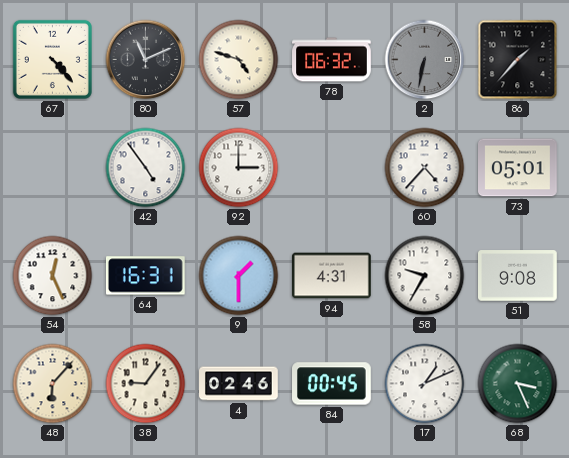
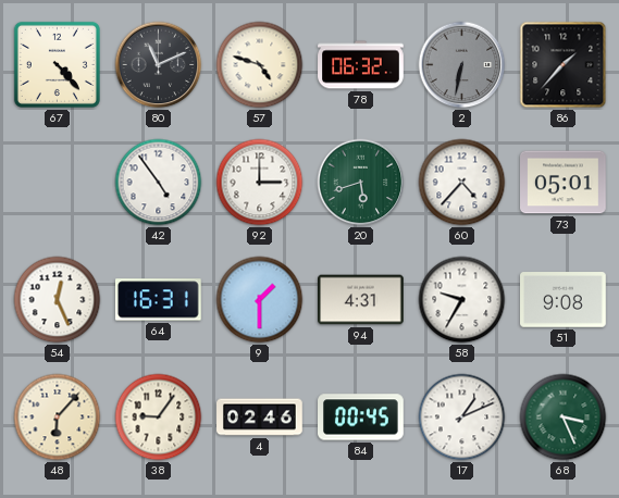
20: none -> 5:42 (361, 183)
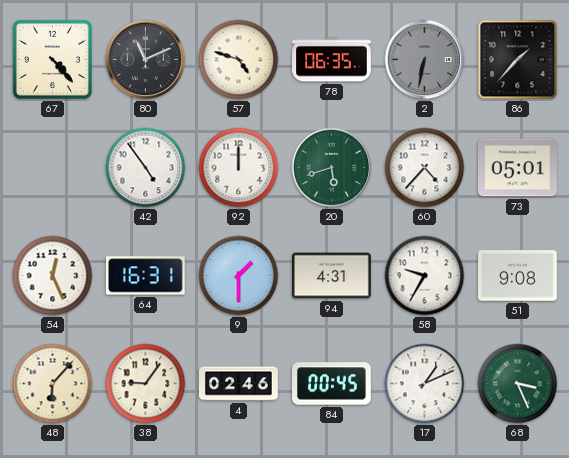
78: 06:32 -> 06:35 (332, 60)
92: 3:00 -> 12:00 (239, 168)
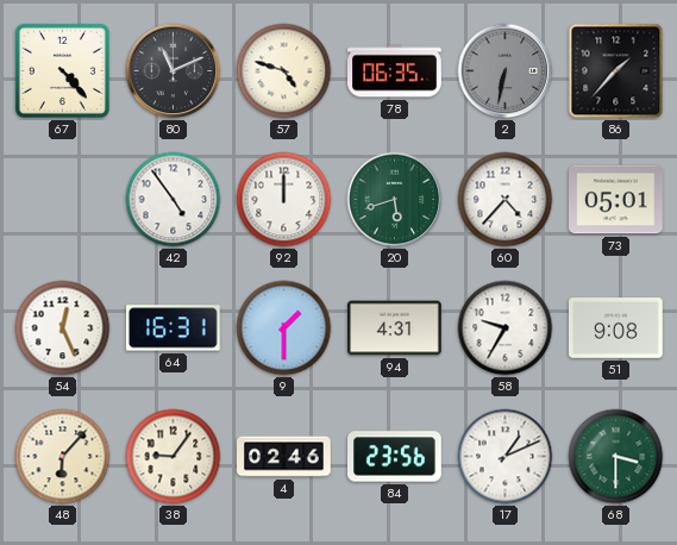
84: 00:45 -> 23:56 (395, 457)
68: 3:26 -> 3:30 (616, 457)
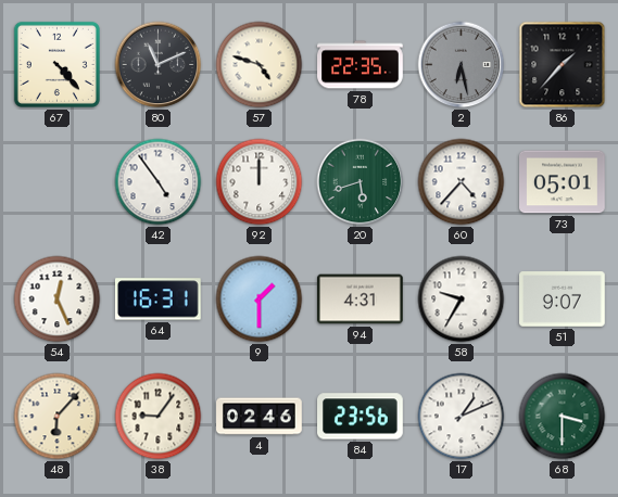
78: 06:35 -> 22:35 (361, 65)
2: 6:32 -> 6:28 (462, 65)
51: 9:08 -> 9:07 (563, 300)
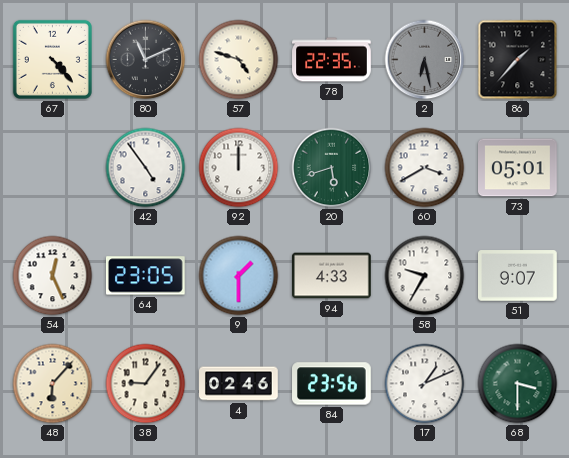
60: 4:37 -> 3:40 (425, 168)
64: 16:31 -> 23:05 (145, 276)
94: 4:31 -> 4:33 (332, 276)
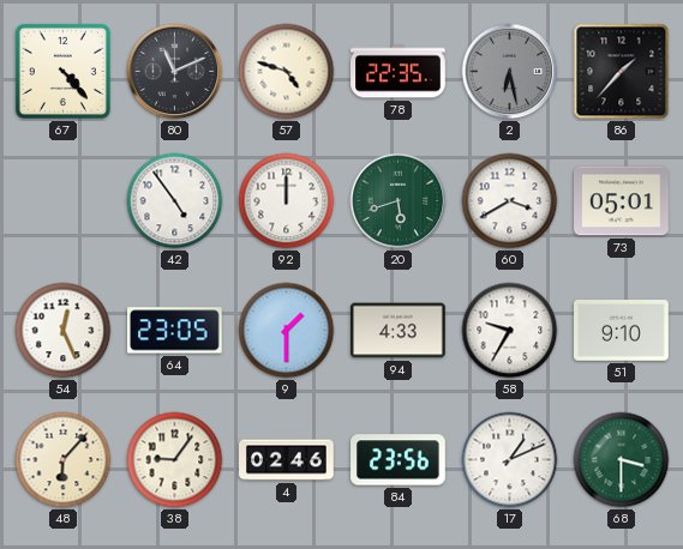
51: 9:07 -> 9:10 (622, 331)
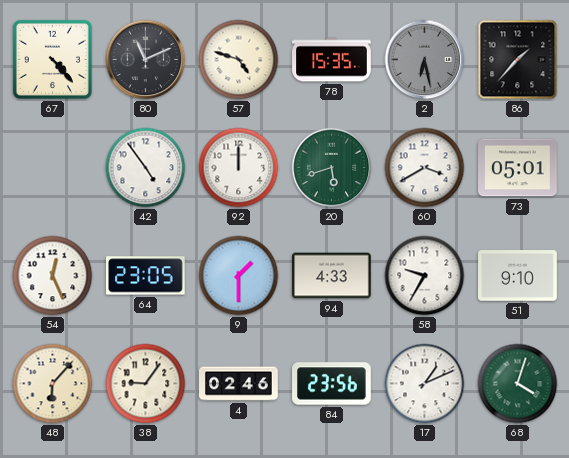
78: 22:35 -> 15:35 (332, 60)
68: 3:30 -> 4:03 (518, 384)
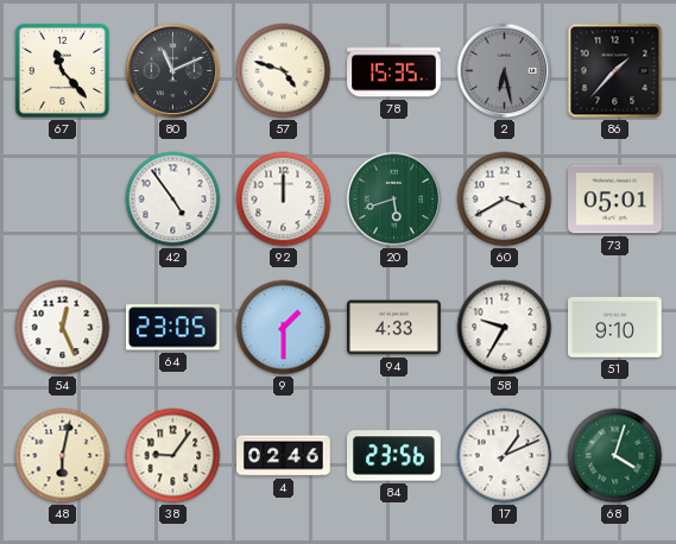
67: 4:23 -> 11:23 (62, 70)
48: 6:07 -> 6:02 (63, 456)
